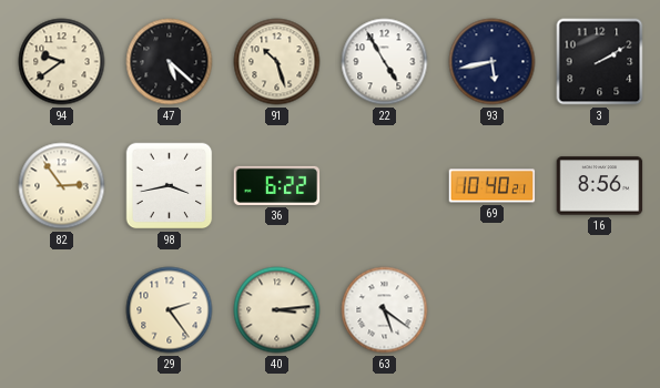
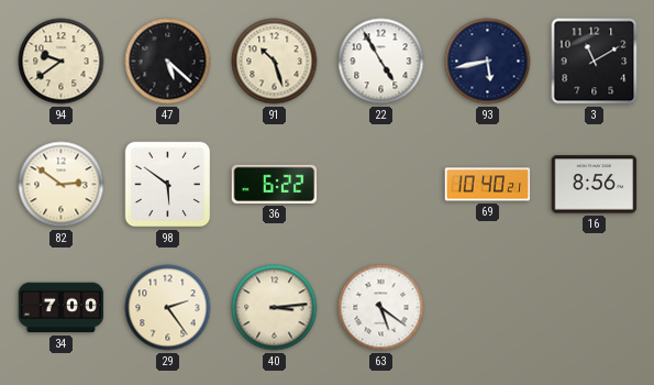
3: 2:10 -> 11:10 (595, 62)
82: 2:54 -> 2:51 (62, 185)
98: 3:43 -> 5:51 (168, 185)
34: none -> 7:00 (62, 308)
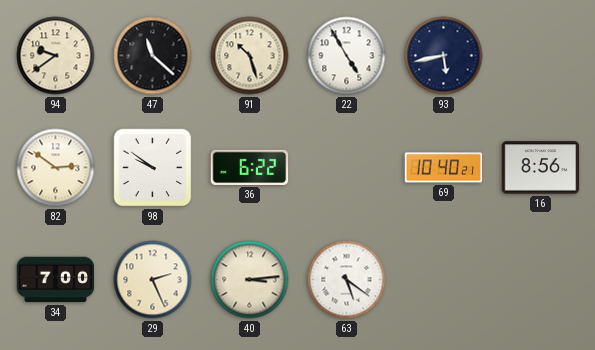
47: 5:22 -> 11:22 (153, 56)
3: 11:10 -> none (595, 62)
98: 5:51 -> 9:51 (153, 168)
29: 2:24 -> 2:26 (153, 280)
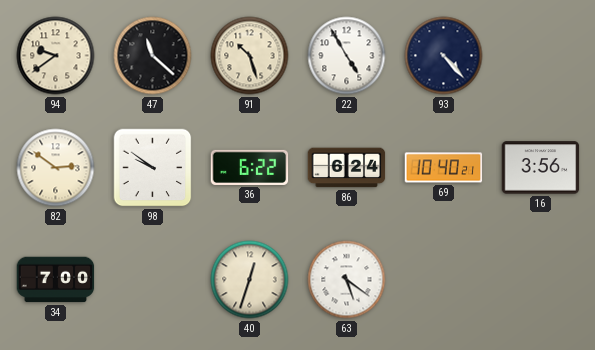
93: 5:43 -> 4:23 (444, 56)
86: none -> 6:24 (347, 168)
16: 8:56 -> 3:56 (541, 168)
29: 2:26 -> none (153, 280)
40: 3:14 -> 12:33 (250, 280)
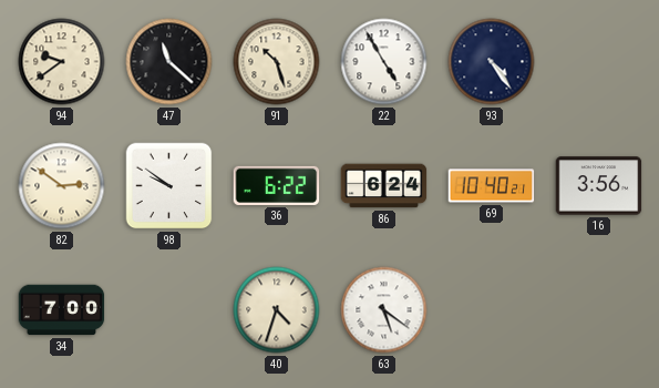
93: 4:23 -> 4:24 (492, 62)
40: 12:33 -> 4:33 (277, 310)
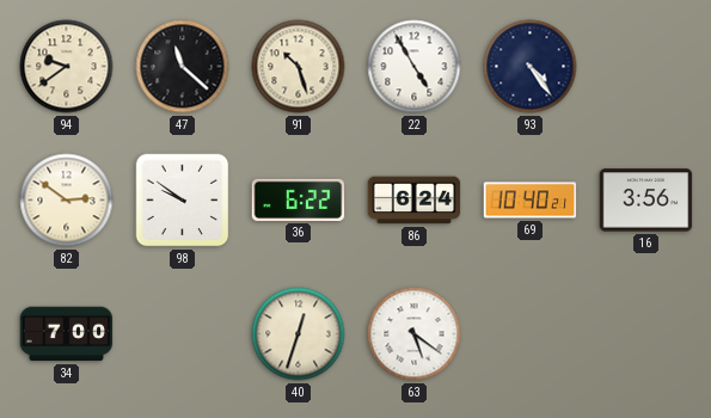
40: 4:33 -> 12:33 (299, 334)
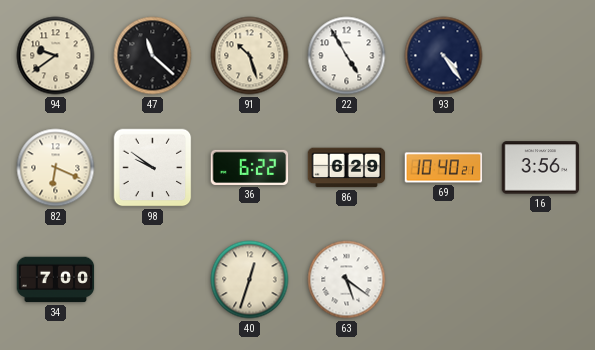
82: 2:51 -> 6:19 (56, 168)
86: 6:24 -> 6:29 (347, 168)
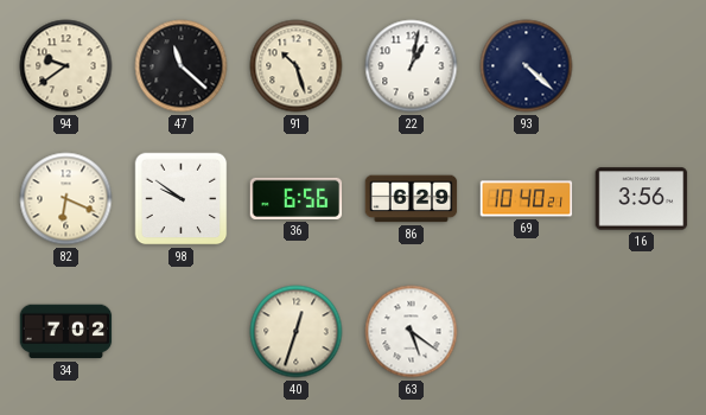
22: 4:55 -> 1:02 (412, 66)
93: 4:24 -> 4:22 (527, 66)
36: 6:22 -> 6:56 (297, 198)
34: 7:00 -> 7:02 (66, 332)
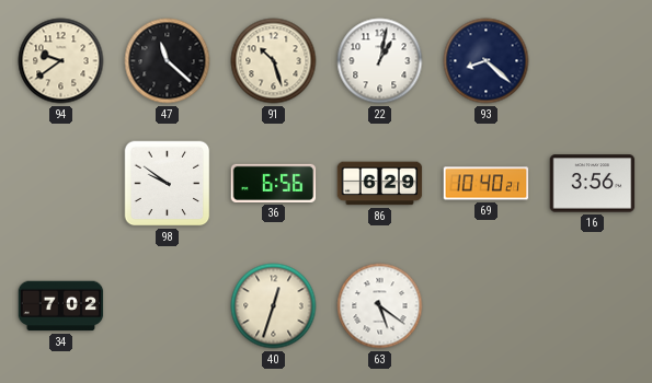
93: 4:22 -> 8:22 (487, 61)
82: 6:19 -> none (66, 199)
